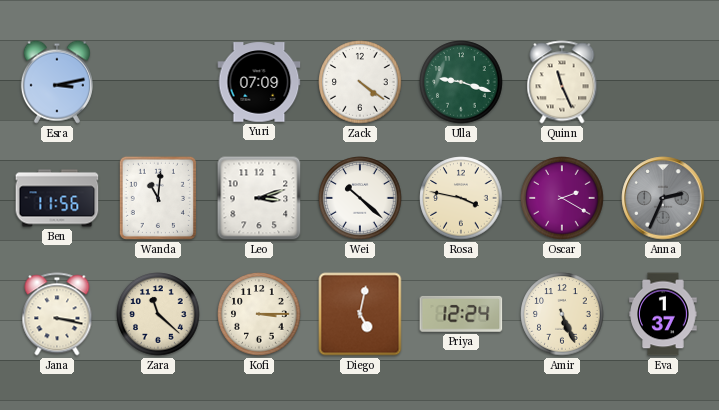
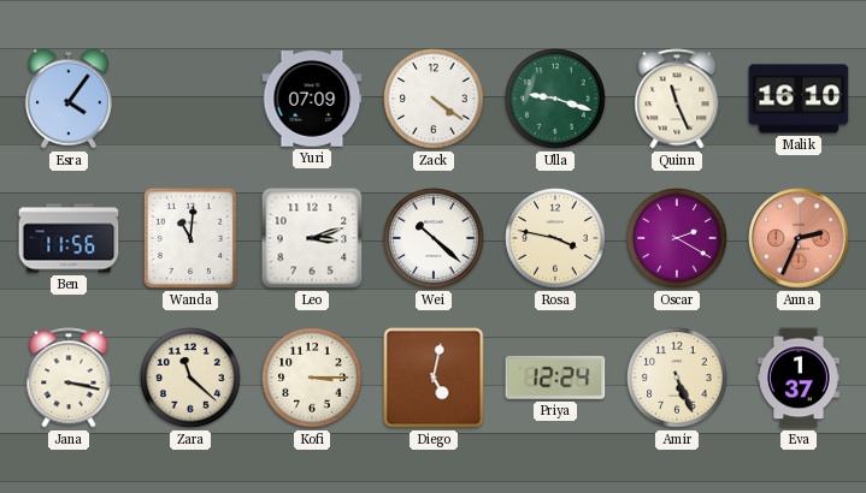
Esra: 3:13 -> 4:06 (69, 99)
Malik: none -> 16:10 (799, 99)
Anna dial: grey -> salmon (799, 238)
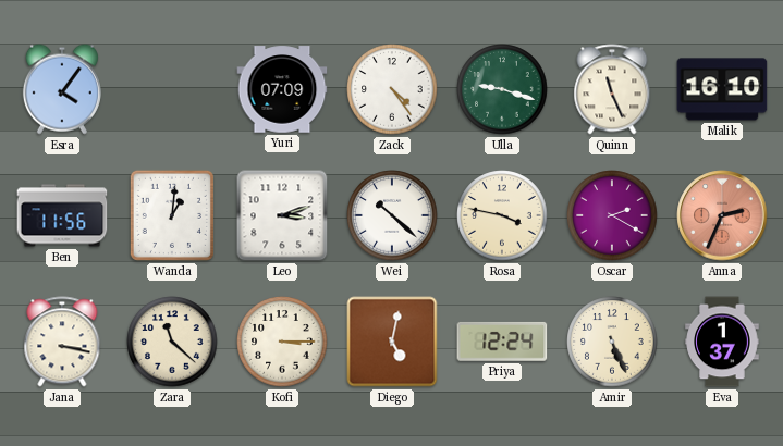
Zack: 4:21 -> 4:24 (392, 89)
Wanda: 11:01 -> 1:01 (172, 215)
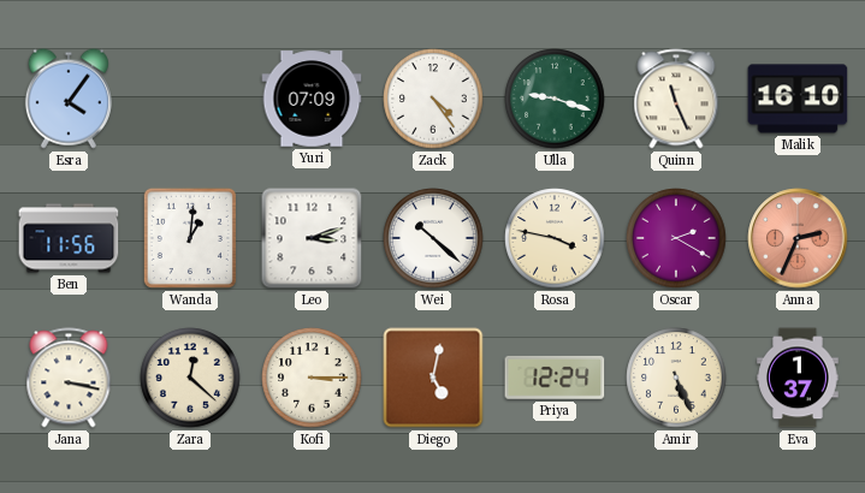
Zara: 11:22 -> 12:22 (190, 378)
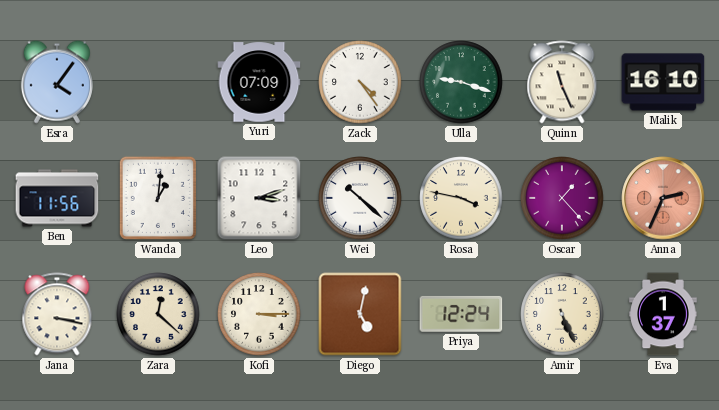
Oscar: 2:20 -> 1:23 (562, 198)
